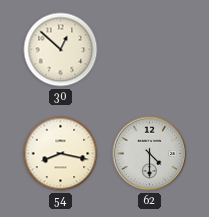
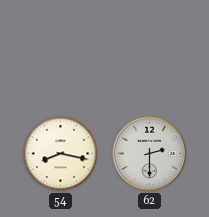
30: 12:52 -> none (61, 50)
62: 4:30 -> 2:30 (150, 154)
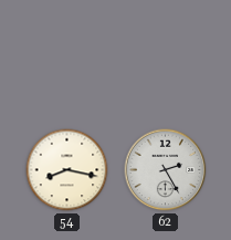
62: 2:30 -> 2:25 (166, 170)
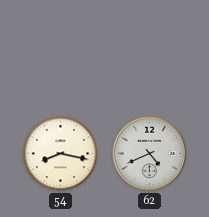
62: 2:25 -> 4:41 (150, 154)
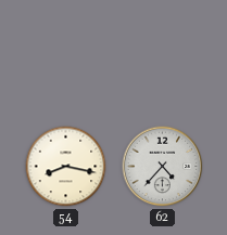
62: 4:41 -> 4:37 (163, 167)
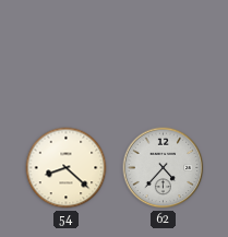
54: 8:17 -> 8:22 (67, 168)
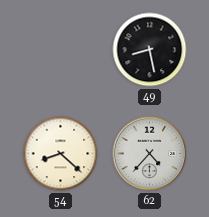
49: none -> 8:28 (150, 50)
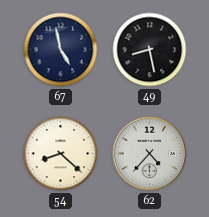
67: none -> 4:58 (61, 50)
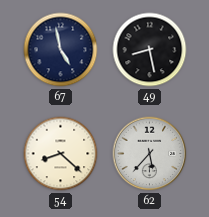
62: 4:37 -> 5:37 (150, 154)
